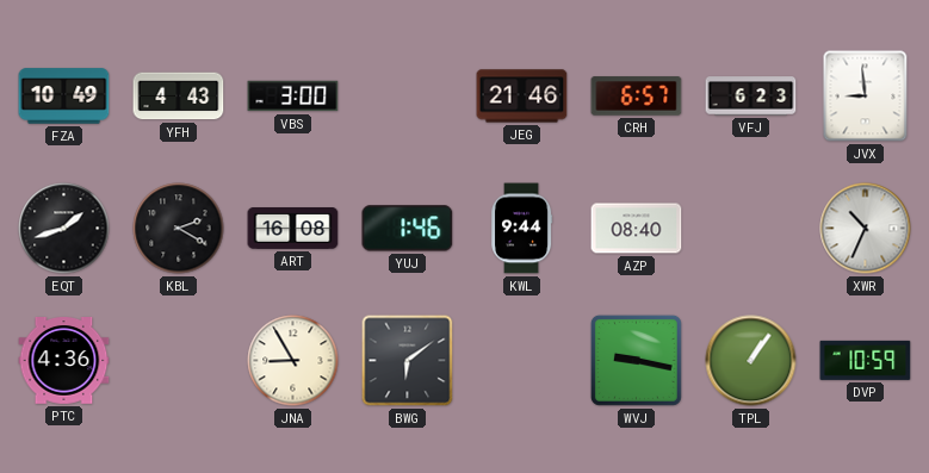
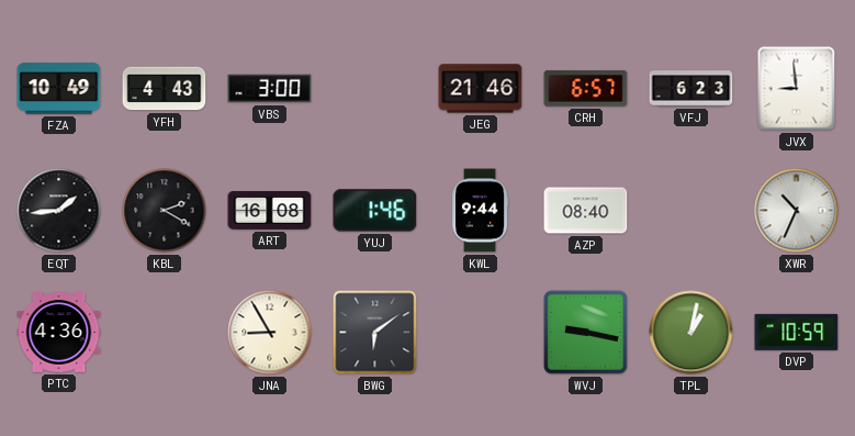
EQT: 1:42 -> 1:44 (59, 211)
TPL: 1:06 -> 1:02 (691, 333)
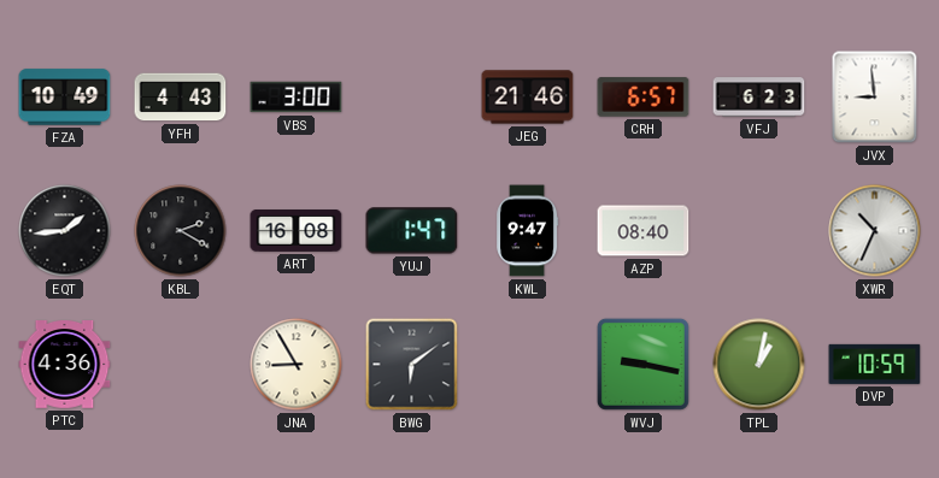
YUJ: 1:46 -> 1:47 (412, 231)
KWL: 9:44 -> 9:47 (528, 231)
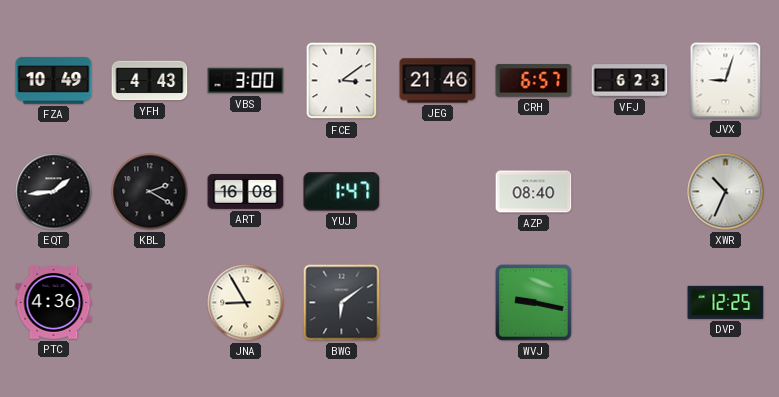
FCE: none -> 3:09 (342, 81)
JVX: 8:59 -> 9:03 (726, 81)
KWL: 9:47 -> none (528, 231)
TPL: 1:02 -> none (759, 365)
DVP: 10:59 -> 12:25 (726, 302)
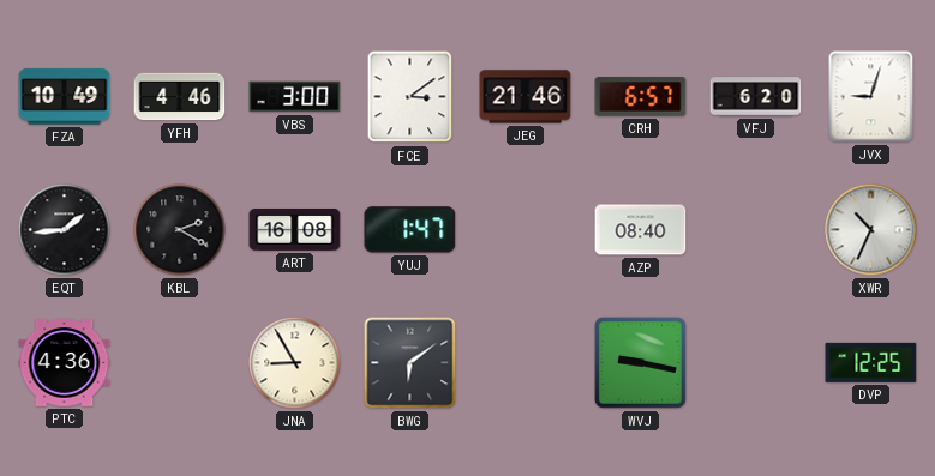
YFH: 4:43 -> 4:46 (180, 97)
VFJ: 6:23 -> 6:20 (756, 97)
